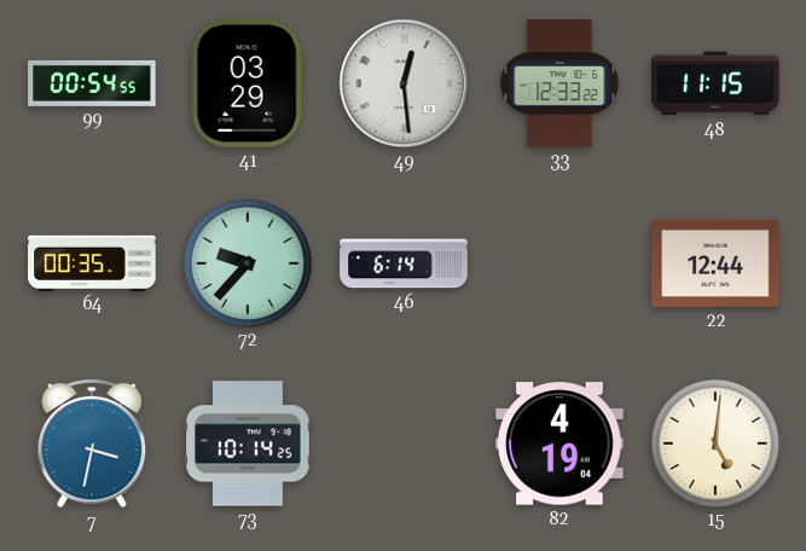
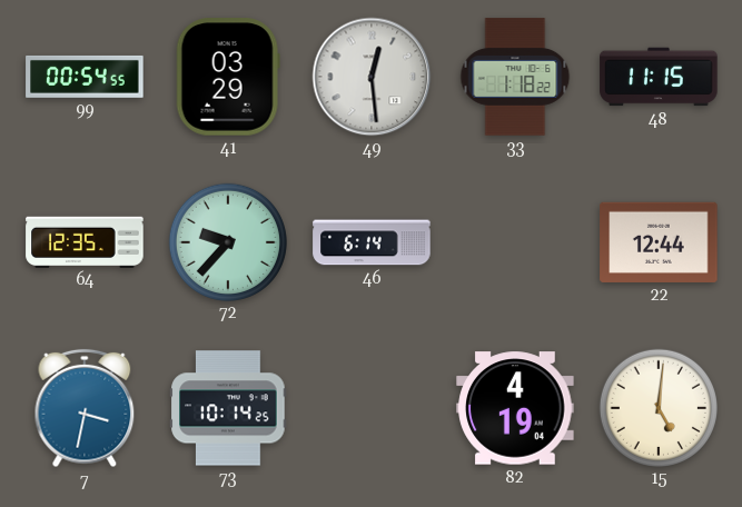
33: 12:33 -> 1:18 (515, 77)
64: 00:35 -> 12:35 (85, 241)
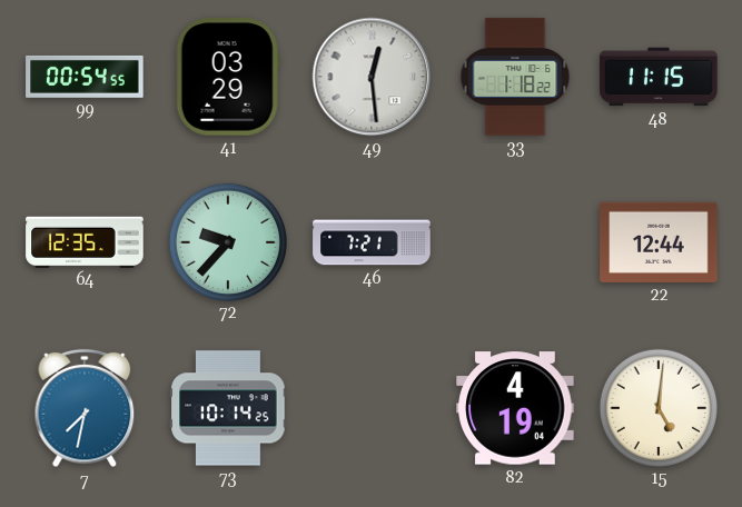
46: 6:14 -> 7:21 (372, 242)
7: 3:32 -> 7:32 (85, 408)
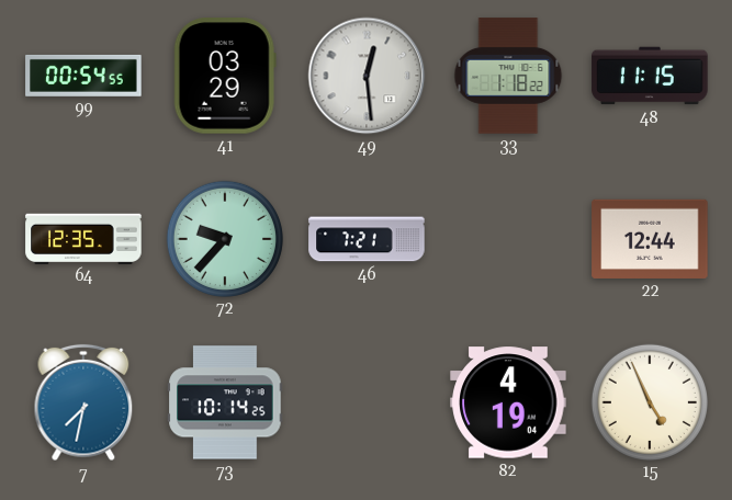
15: 5:01 -> 4:56 (649, 401)
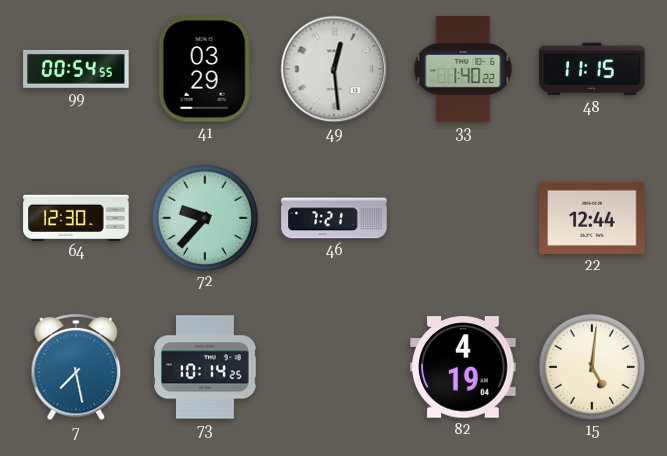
33: 1:18 -> 1:40 (463, 69)
64: 12:35 -> 12:30 (76, 217)
7: 7:32 -> 7:28 (76, 367)
15: 4:56 -> 5:01 (591, 366)
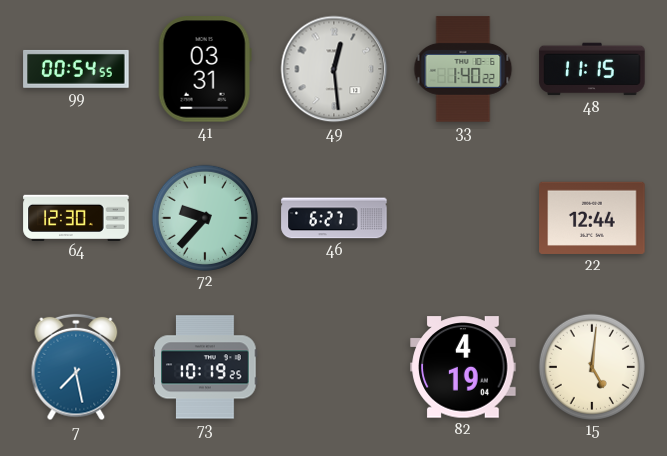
41: 03:29 -> 03:31 (205, 69)
46: 7:21 -> 6:27 (334, 218)
73: 10:14 -> 10:19 (205, 367)
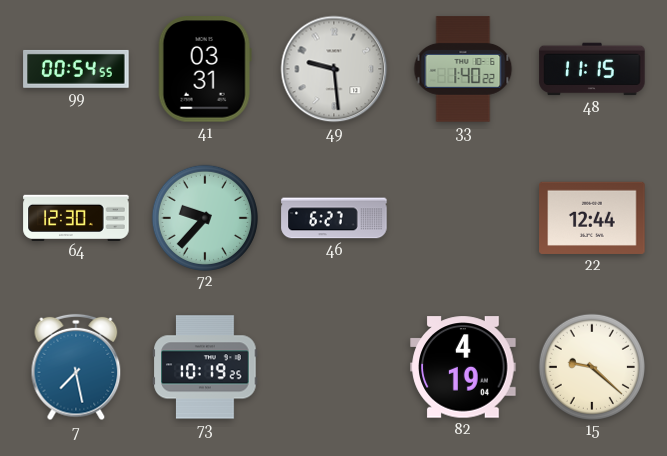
49: 12:29 -> 9:29 (334, 69)
15: 5:01 -> 9:22 (591, 366)
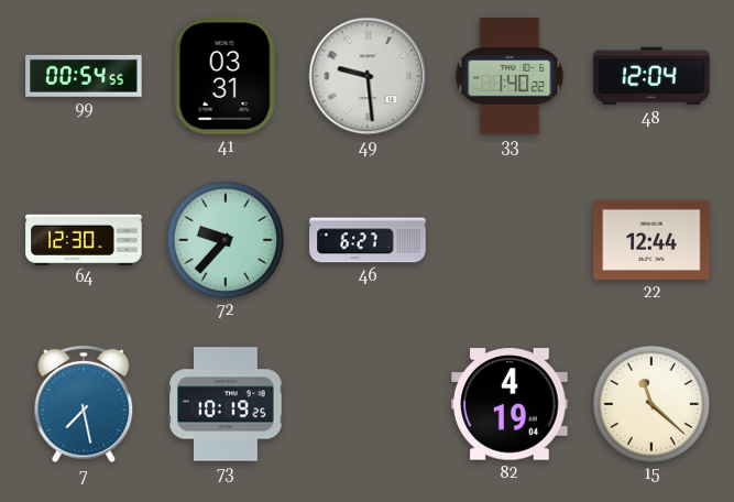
48: 11:15 -> 12:04 (651, 76)
15: 9:22 -> 11:22 (650, 403)
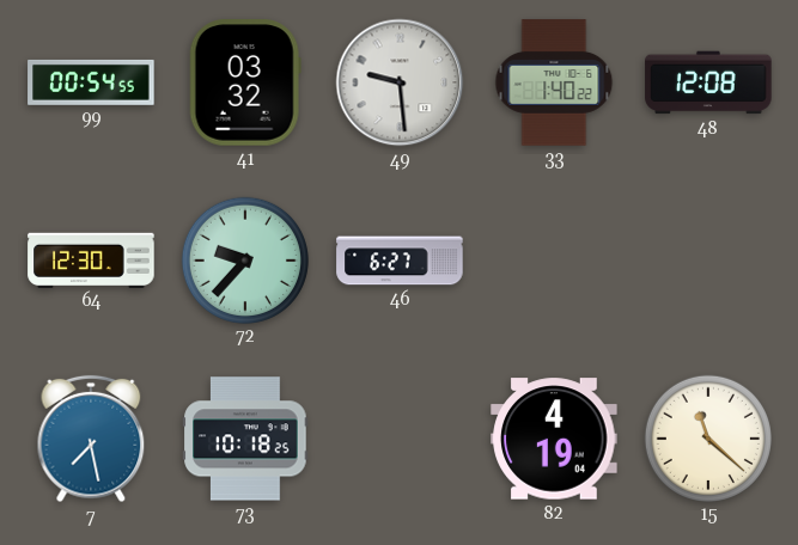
41: 03:31 -> 03:32 (245, 82)
48: 12:04 -> 12:08 (708, 82)
22: 12:44 -> none (651, 240)
73: 10:19 -> 10:18 (245, 439)
